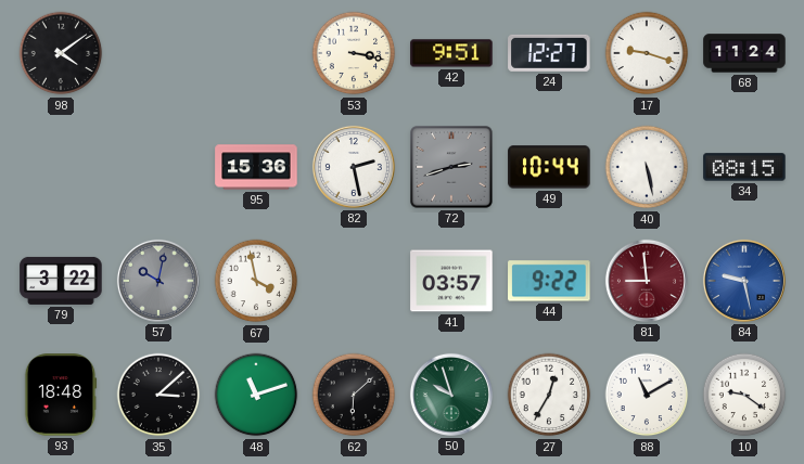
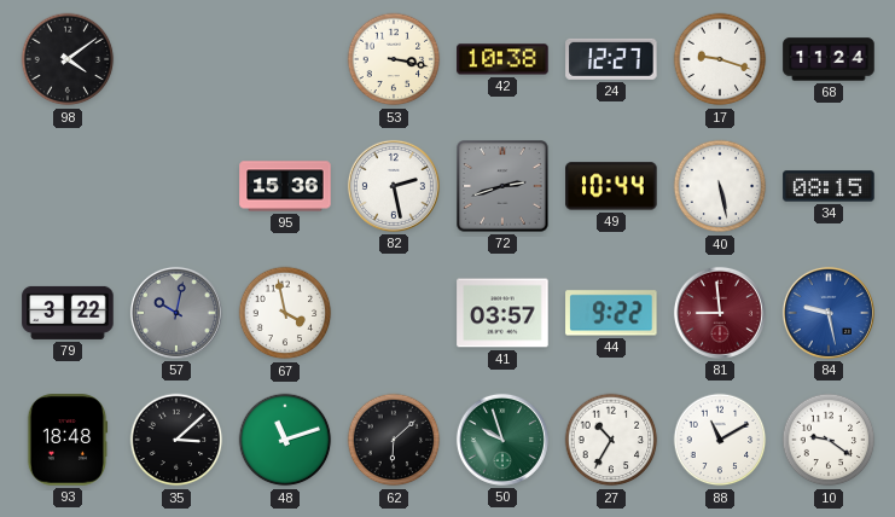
42: 9:51 -> 10:38 (502, 59)
27: 12:35 -> 10:35 (611, 440)
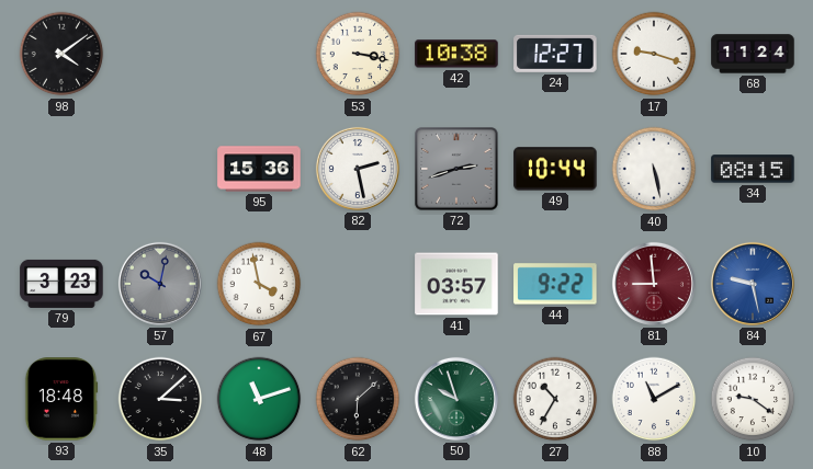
79: 3:22 -> 3:23 (61, 284)
